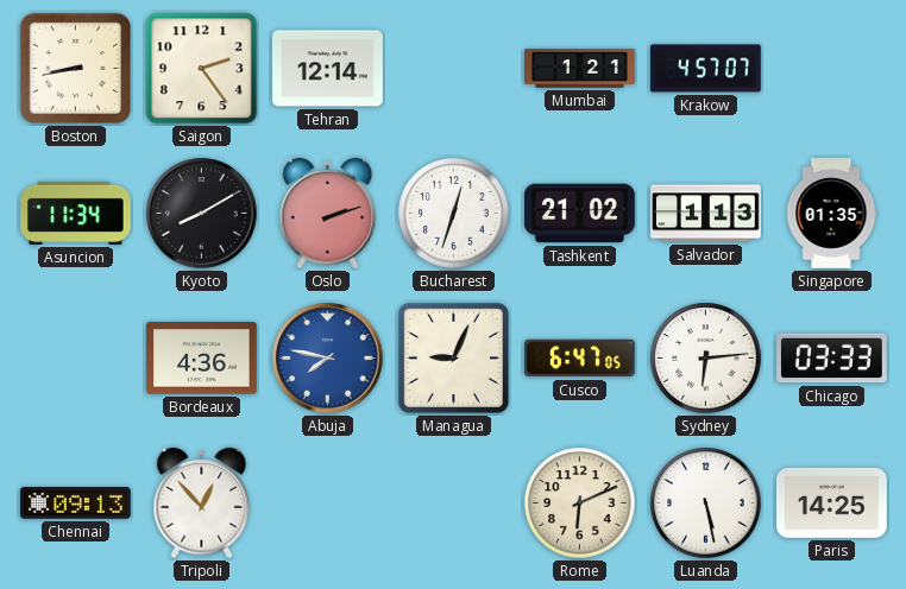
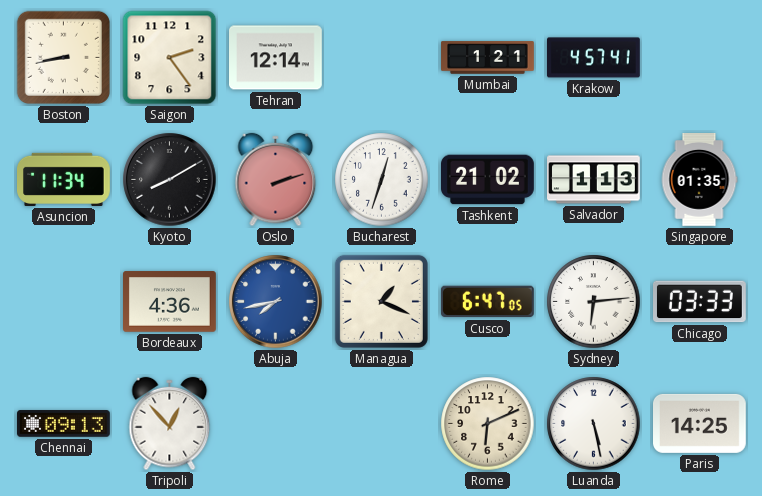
Krakow: 4:57:07 -> 4:57:41 (594, 58)
Abuja: 7:47 -> 7:43 (276, 302)
Managua: 9:04 -> 1:19 (381, 301)
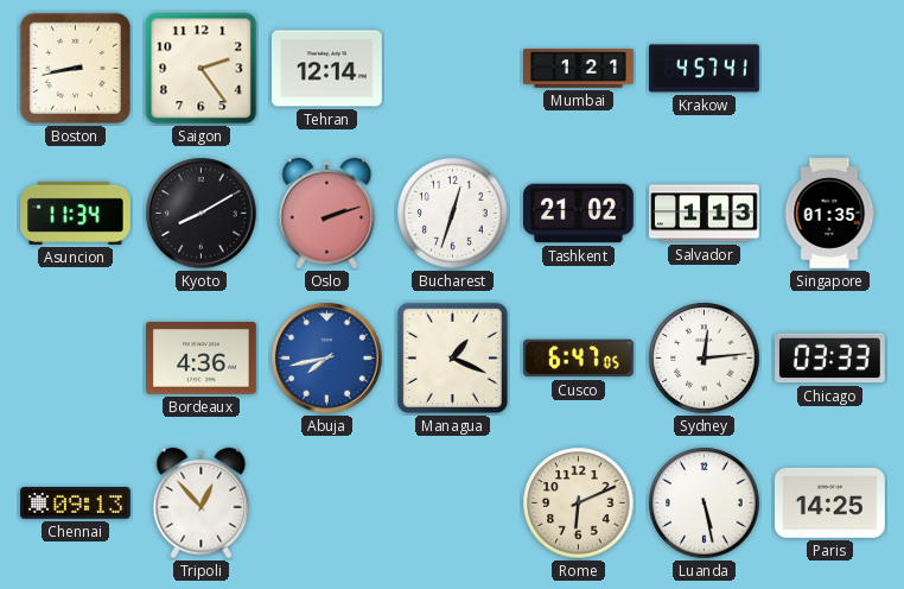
Sydney: 6:14 -> 12:14 (705, 359)
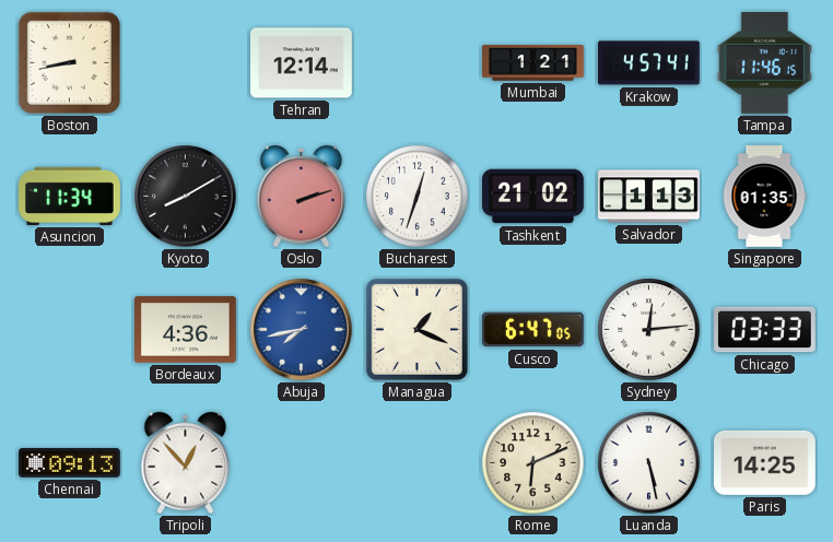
Saigon: 2:24 -> none (202, 69)
Tampa: none -> 11:46 (764, 62)
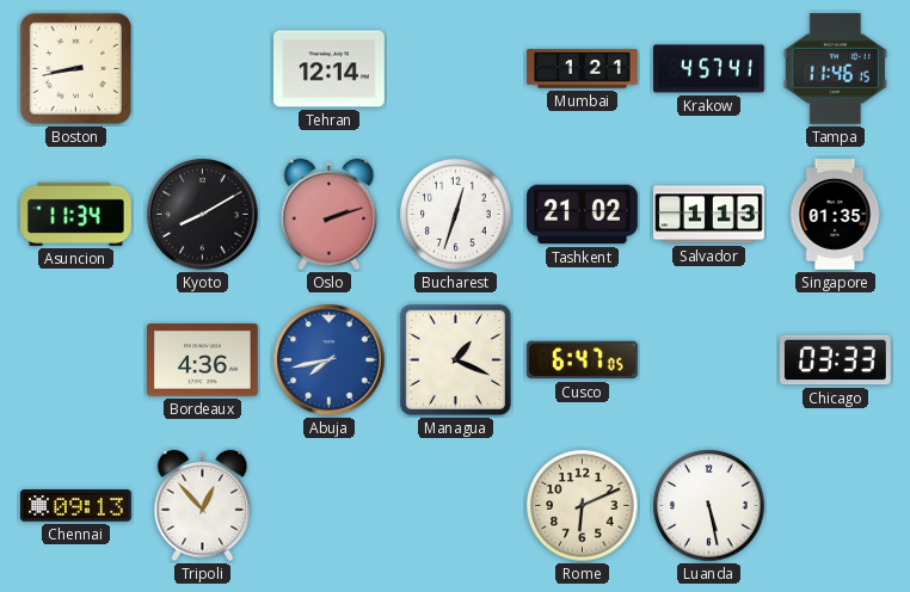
Sydney: 12:14 -> none (649, 330)
Paris: 14:25 -> none (765, 462)
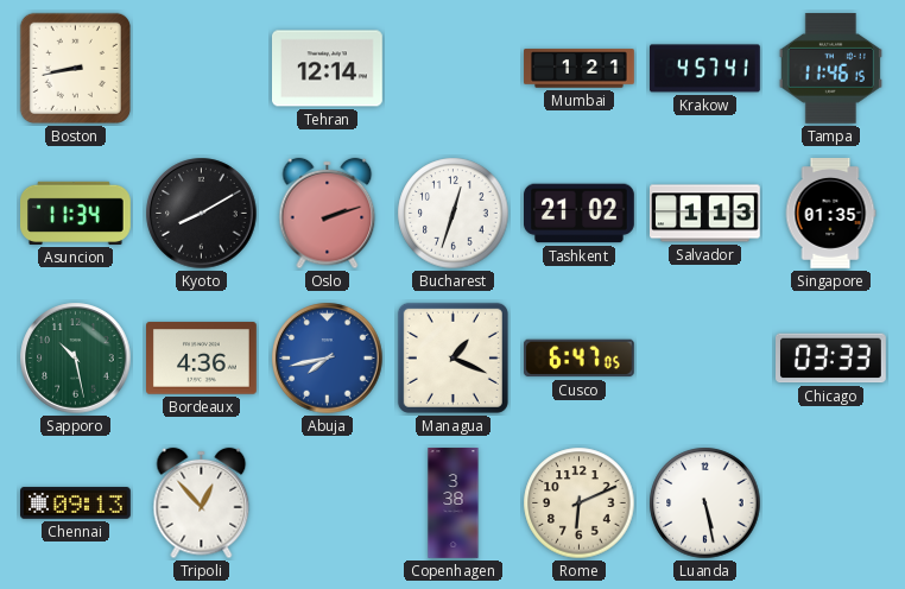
Sapporo: none -> 10:28 (76, 359)
Copenhagen: none -> 3:38 (454, 503)
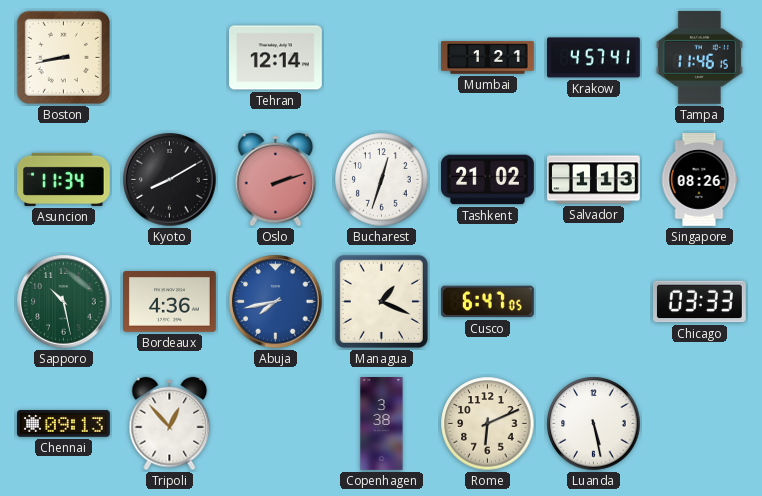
Singapore: 01:35 -> 08:26 (699, 180)
